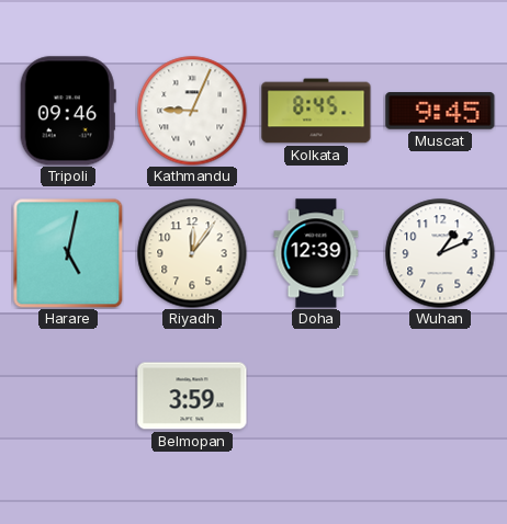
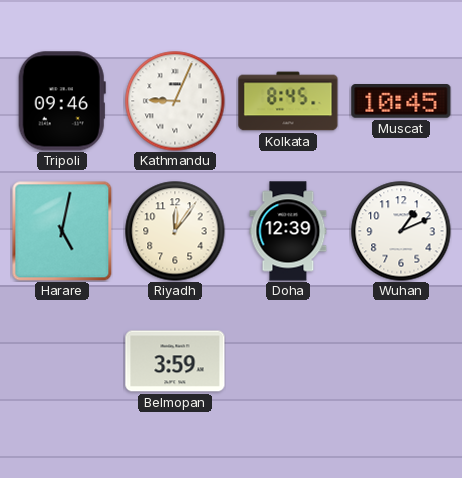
Muscat: 9:45 -> 10:45 (401, 102)
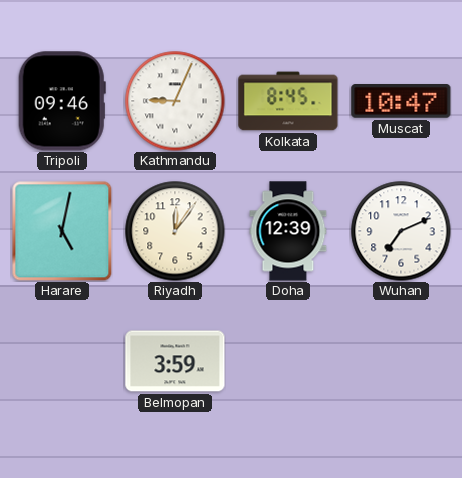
Muscat: 10:45 -> 10:47 (401, 102)
Wuhan: 1:11 -> 7:11 (401, 231)
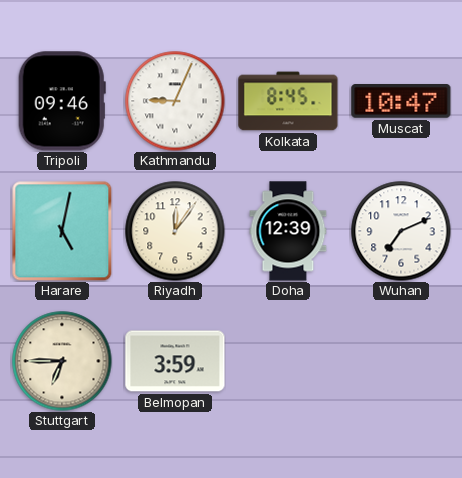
Stuttgart: none -> 6:45 (62, 361)
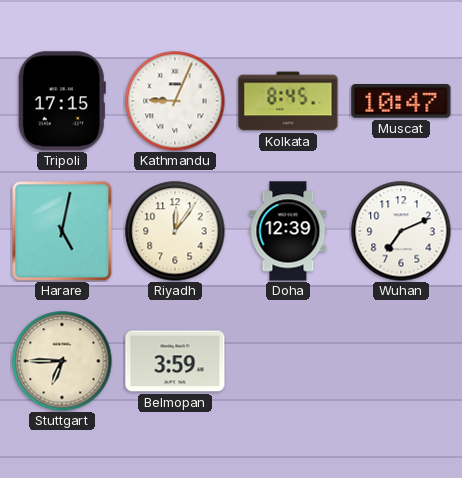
Tripoli: 09:46 -> 17:15 (62, 101)
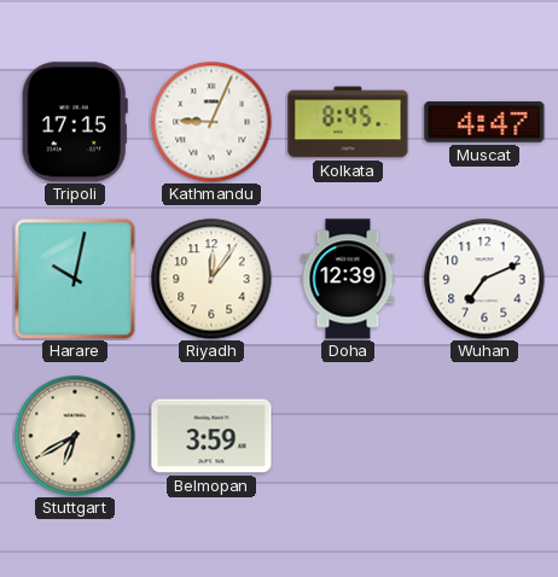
Muscat: 10:47 -> 4:47 (484, 123)
Harare: 5:02 -> 10:02 (75, 279)
Stuttgart: 6:45 -> 6:40 (75, 436)
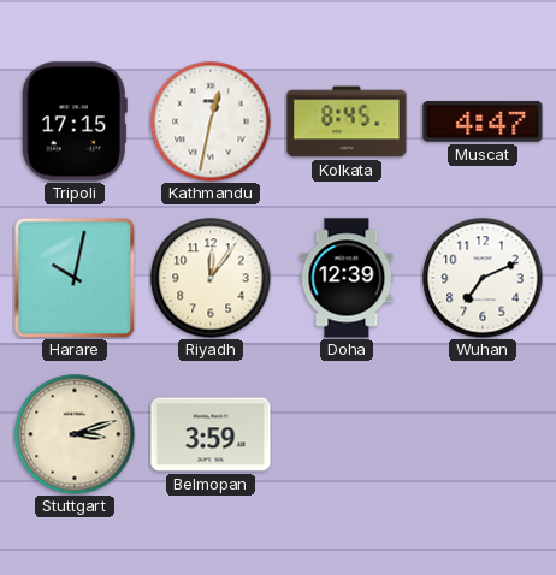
Kathmandu: 9:04 -> 12:32 (211, 121)
Stuttgart: 6:40 -> 3:12 (75, 434)
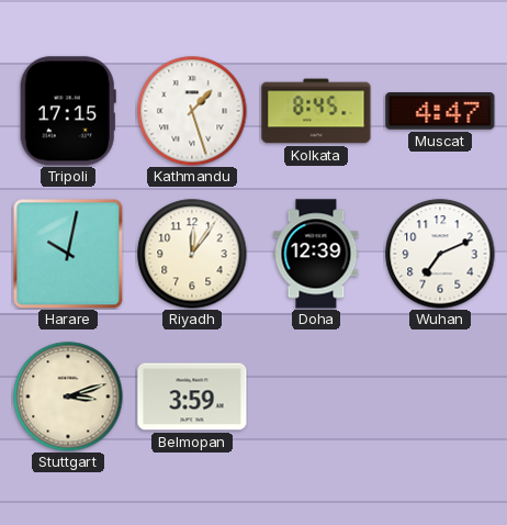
Kathmandu: 12:32 -> 1:27 (192, 111)
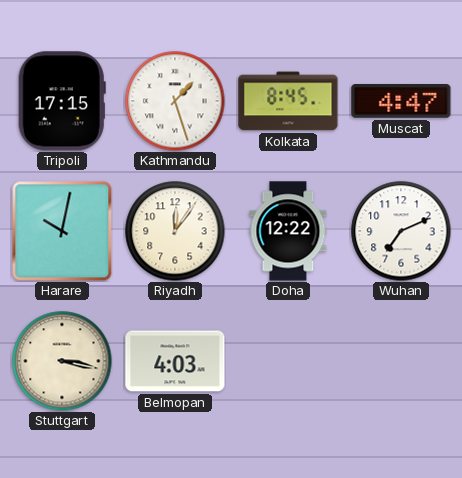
Doha: 12:39 -> 12:22 (288, 231)
Stuttgart: 3:12 -> 3:17 (62, 361)
Belmopan: 3:59 -> 4:03 (175, 361)
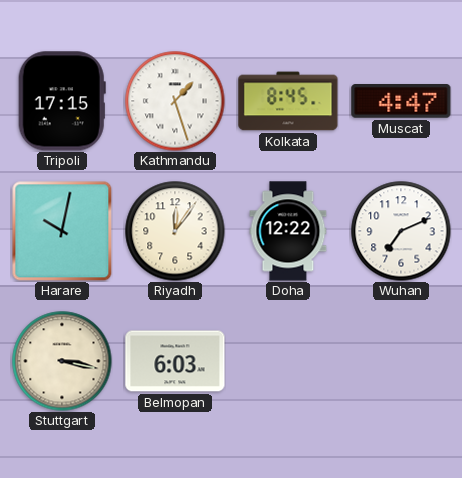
Belmopan: 4:03 -> 6:03 (175, 361)
